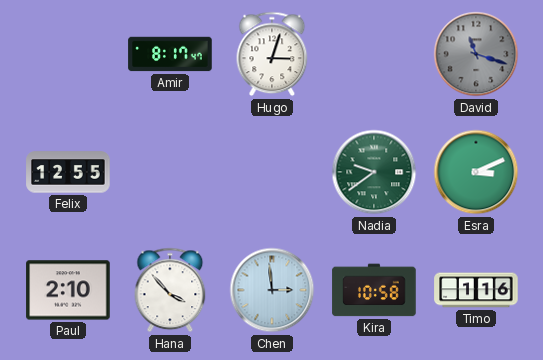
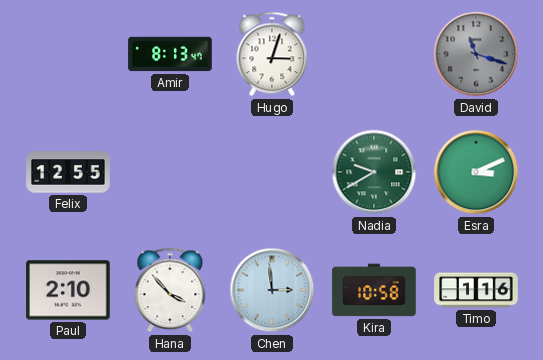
Amir: 8:17 -> 8:13 (170, 54)
Nadia: 9:39 -> 9:40 (374, 172)
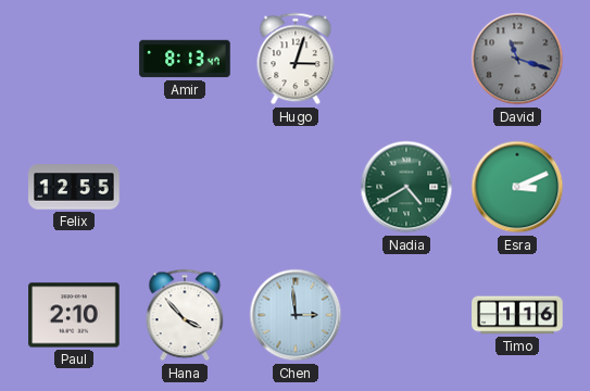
Nadia: 9:40 -> 4:40 (406, 187)
Kira: 10:58 -> none (374, 290)
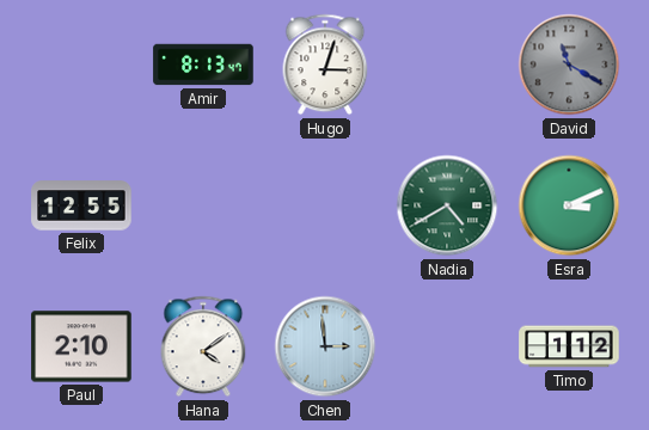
David: 11:18 -> 11:20 (569, 64)
Hana: 3:53 -> 4:09 (203, 346)
Timo: 1:16 -> 1:12 (569, 346)
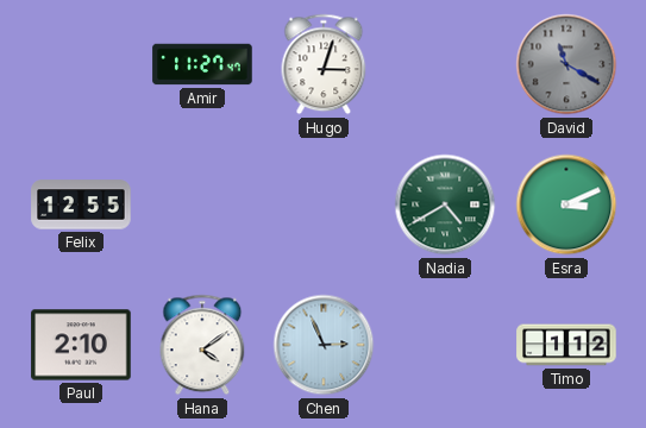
Amir: 8:13 -> 11:27 (202, 64)
Chen: 2:59 -> 2:56 (324, 345)
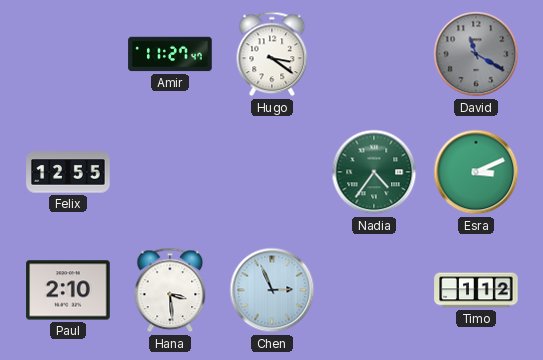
Hugo: 3:03 -> 3:21 (272, 54)
Nadia: 4:40 -> 4:36 (374, 172)
Hana: 4:09 -> 3:29 (170, 290)
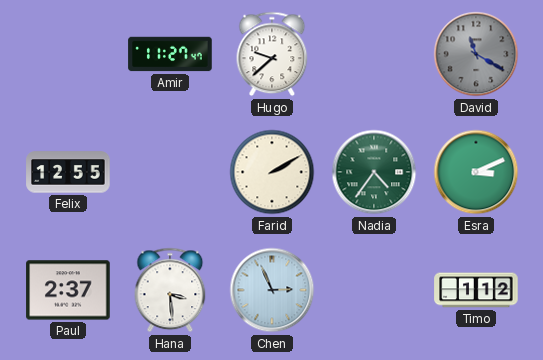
Hugo: 3:21 -> 9:38 (272, 54)
Farid: none -> 2:10 (272, 172)
Paul: 2:10 -> 2:37 (68, 290)
